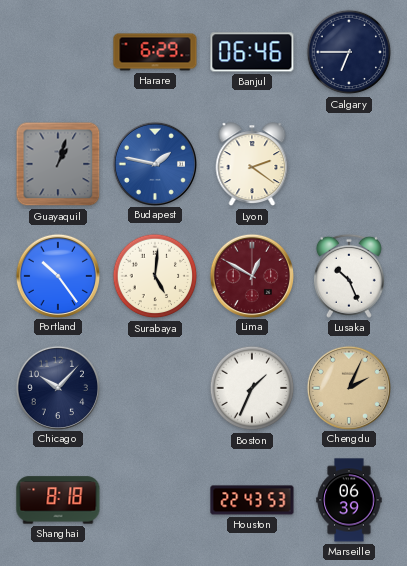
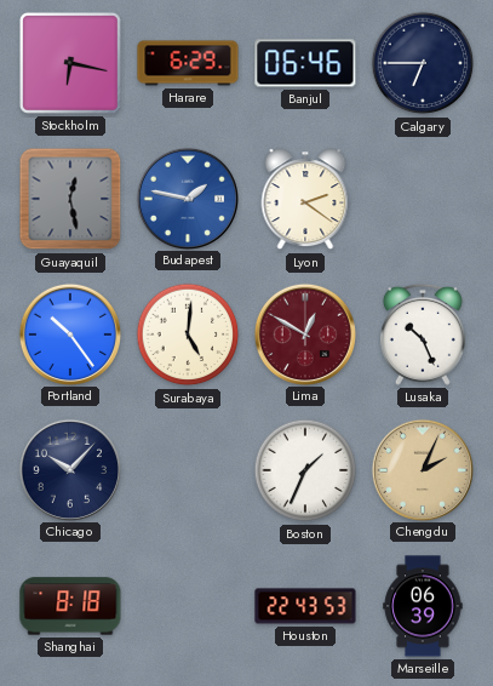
Stockholm: none -> 6:17 (70, 63)
Guayaquil: 1:03 -> 12:28 (70, 199)
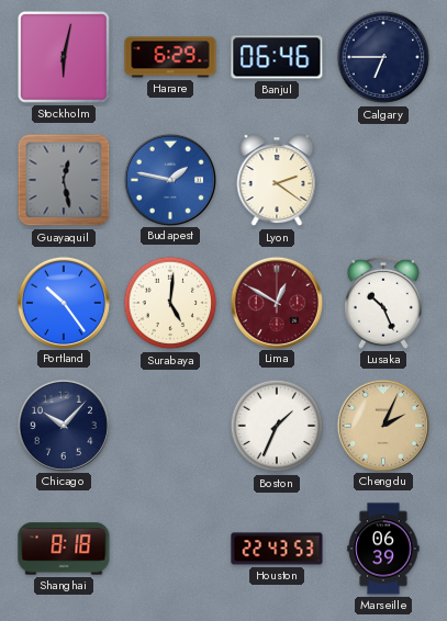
Stockholm: 6:17 -> 6:02 (64, 57)
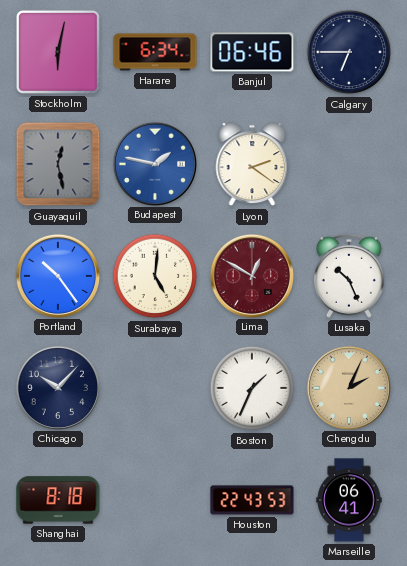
Harare: 6:29 -> 6:34 (155, 52)
Marseille: 06:39 -> 06:41 (349, 500)
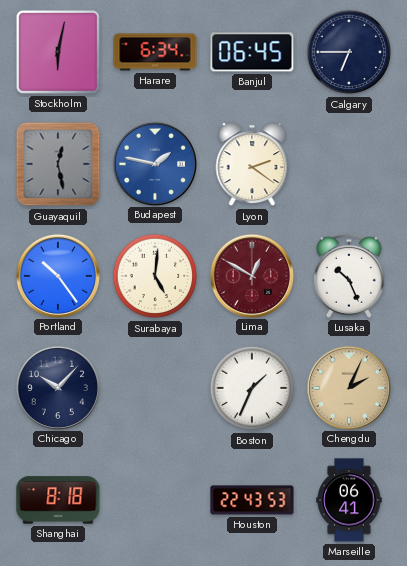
Banjul: 06:46 -> 06:45 (252, 52)
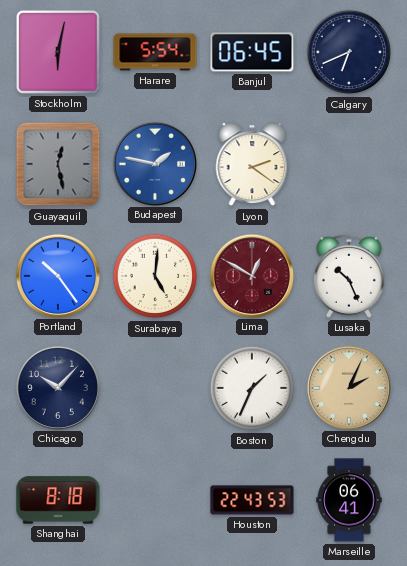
Harare: 6:34 -> 5:54 (155, 52)
Calgary: 6:45 -> 6:41 (349, 52)
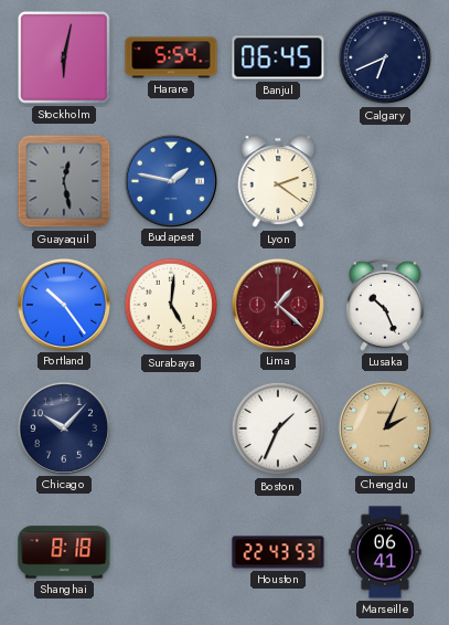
Lima: 12:50 -> 1:22 (277, 304)
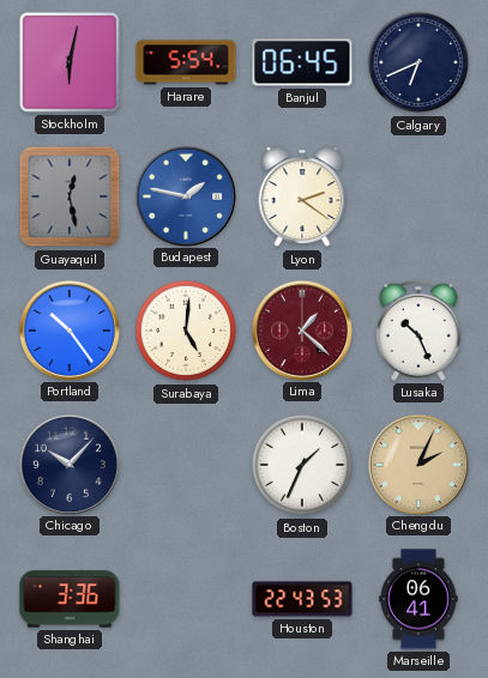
Shanghai: 8:18 -> 3:36 (70, 599)
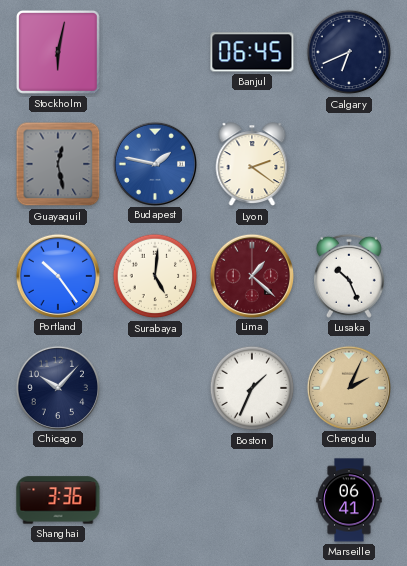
Harare: 5:54 -> none (186, 62)
Houston: 22:43 -> none (302, 599)
